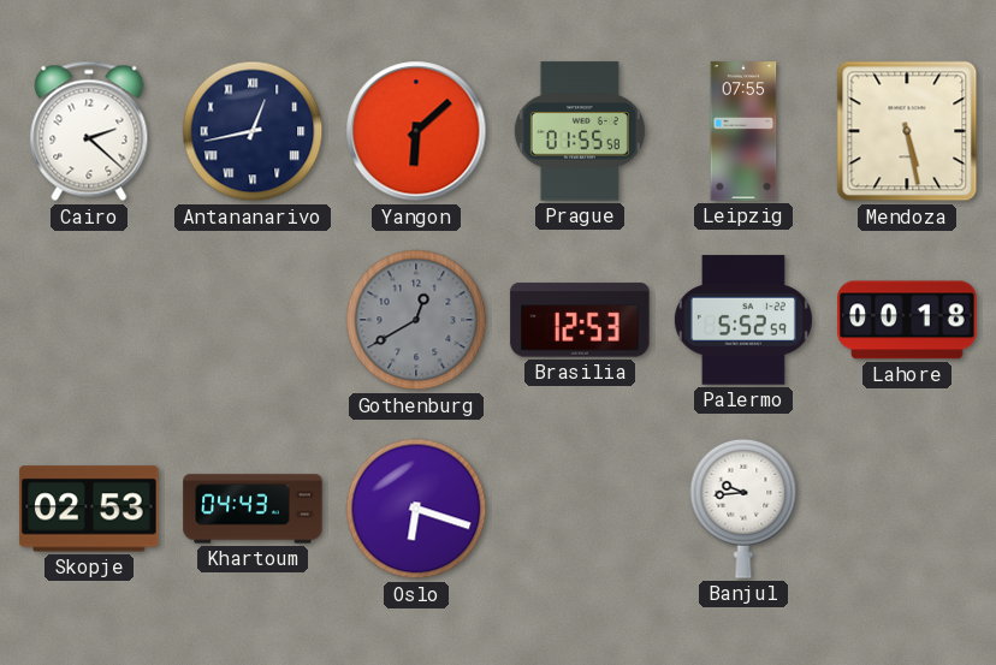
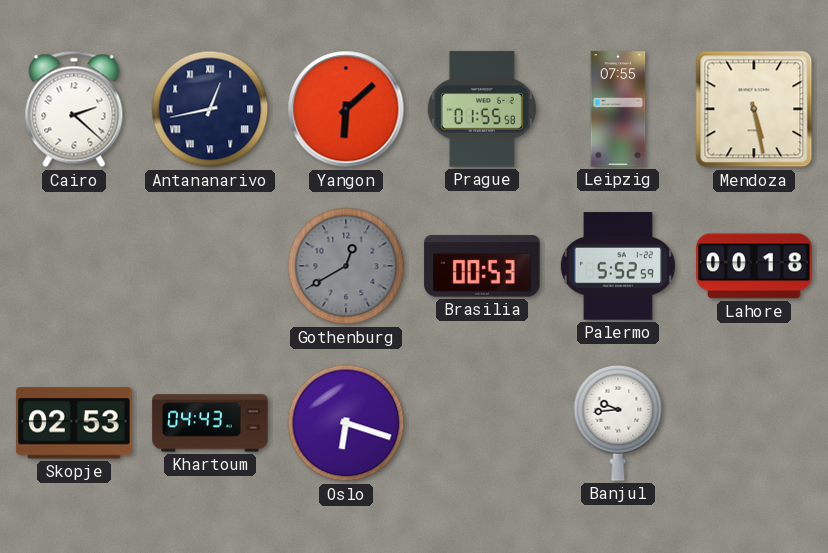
Brasilia: 12:53 -> 00:53 (482, 266)
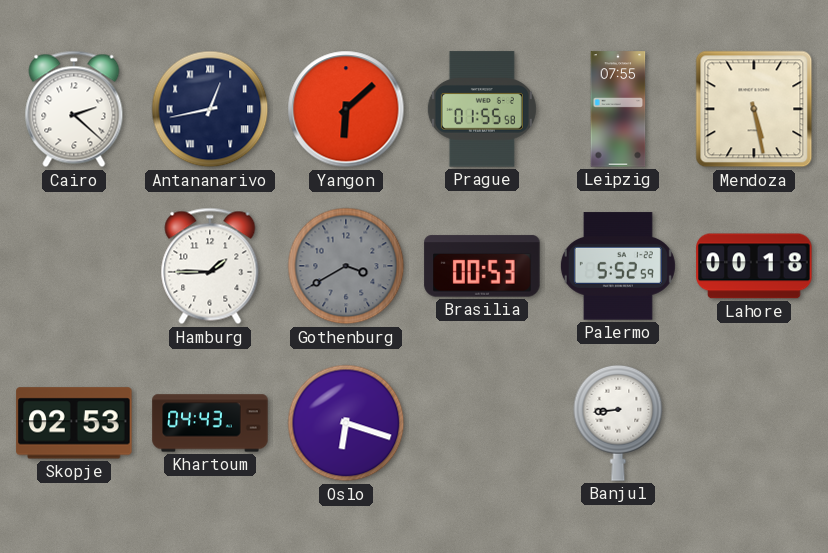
Hamburg: none -> 1:45 (210, 266)
Gothenburg: 12:40 -> 3:40 (346, 266)
Banjul: 9:44 -> 8:44 (618, 423)
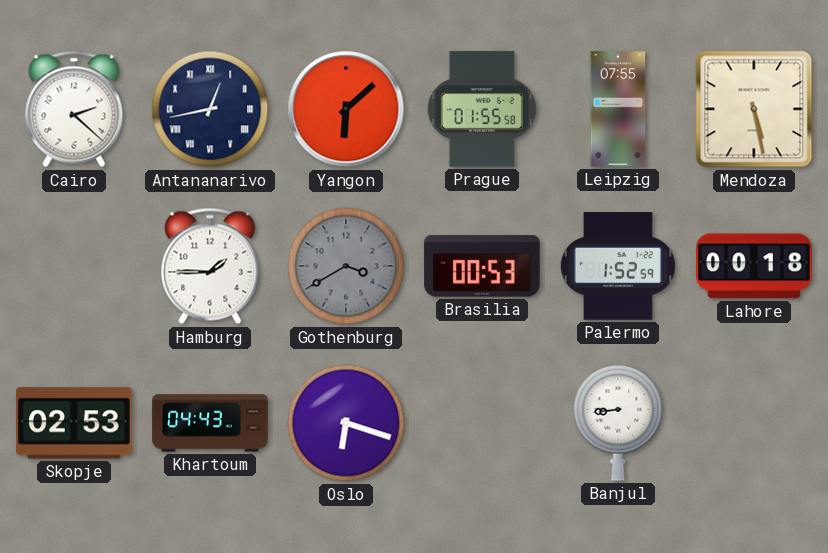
Palermo: 5:52 -> 1:52 (618, 266)
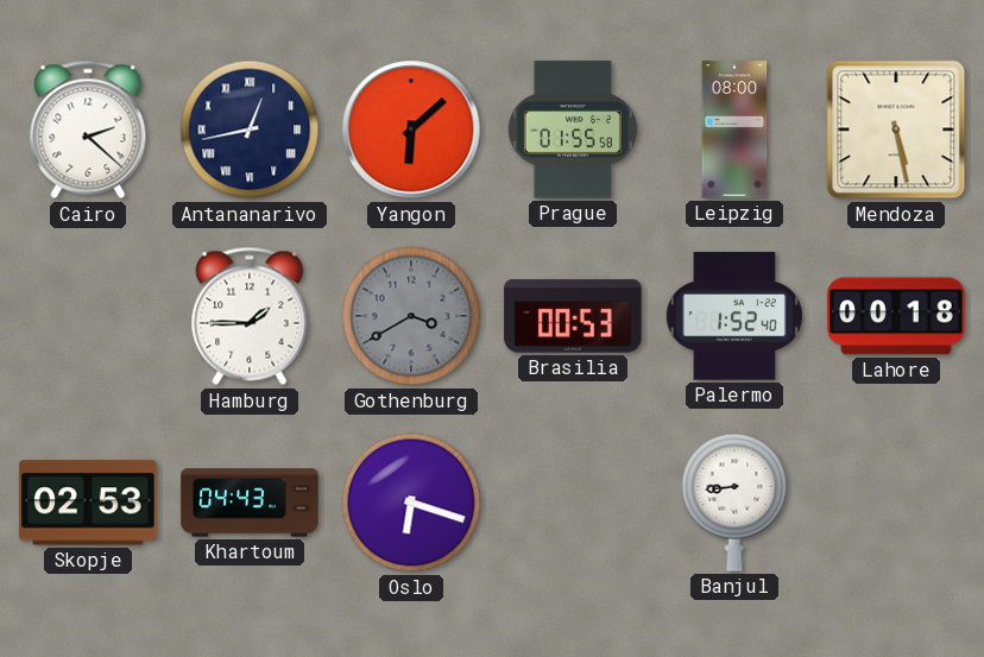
Leipzig: 07:55 -> 08:00 (734, 129)
Palermo: 1:52:59 -> 1:52:40 (734, 316)
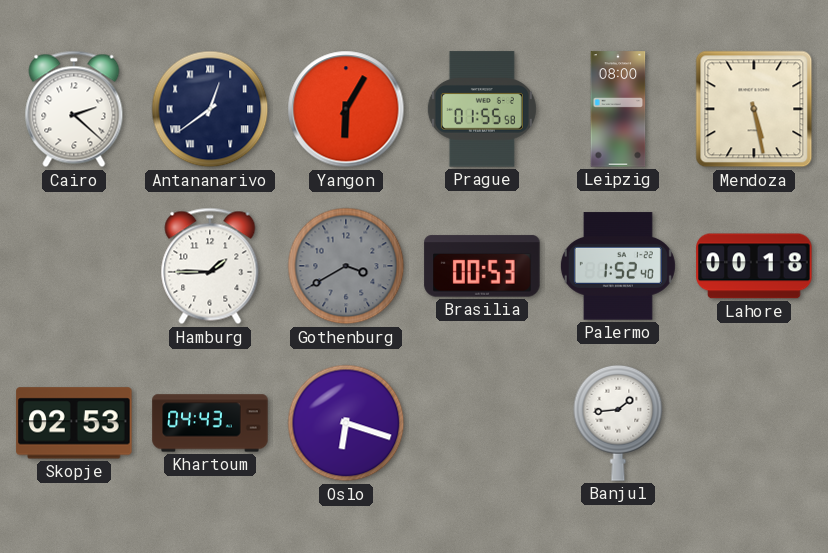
Antananarivo: 12:43 -> 12:39 (210, 109)
Yangon: 6:08 -> 6:05 (346, 109)
Banjul: 8:44 -> 1:44 (618, 423)
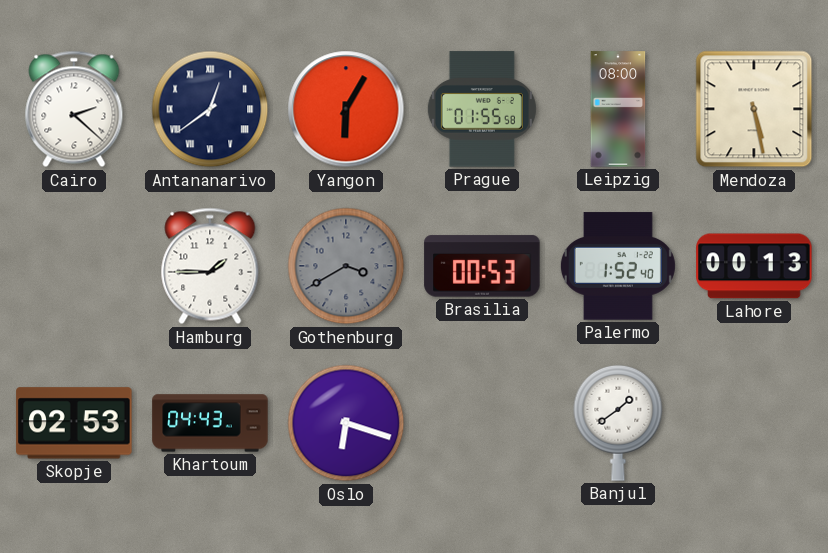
Lahore: 00:18 -> 00:13 (754, 266)
Banjul: 1:44 -> 1:39 (618, 423)
